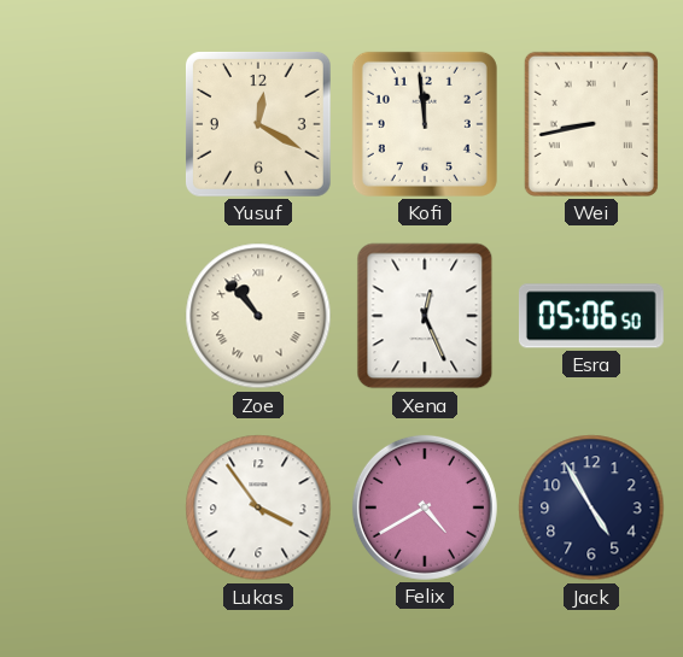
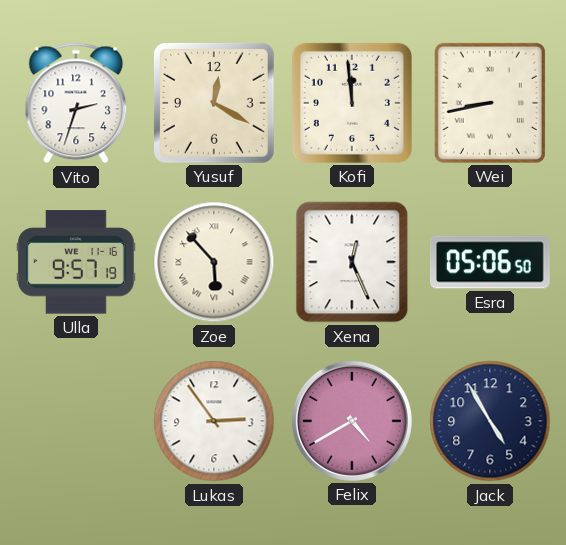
Vito: none -> 2:33 (76, 103)
Ulla: none -> 9:57 (77, 262)
Zoe: 10:53 -> 5:53 (214, 262)
Lukas: 3:54 -> 2:54 (214, 421)
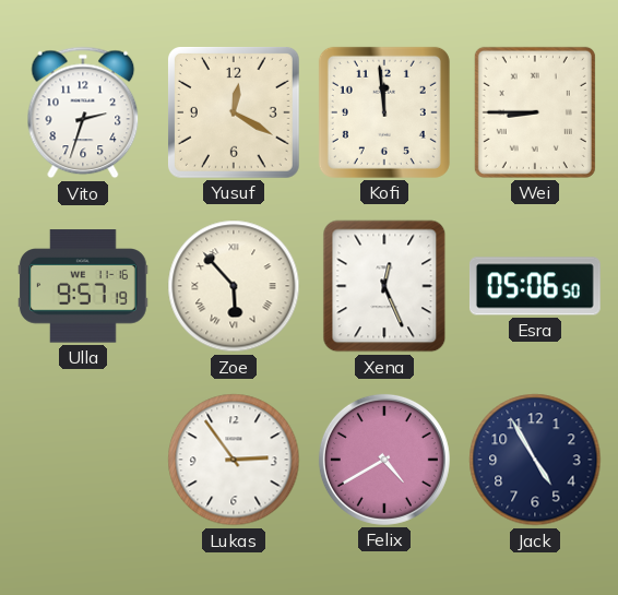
Wei: 8:43 -> 8:45 (535, 112)
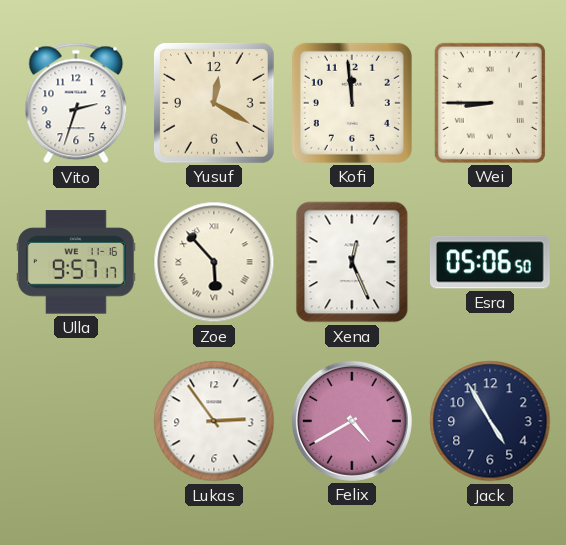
Ulla: 9:57:19 -> 9:57:17 (77, 262)
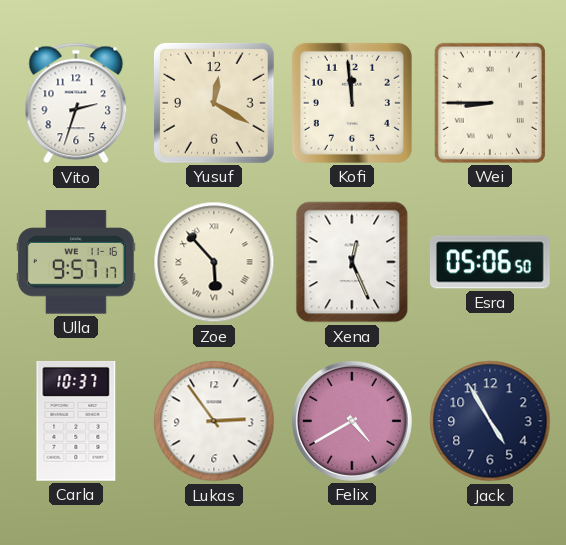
Carla: none -> 10:37 (76, 421)
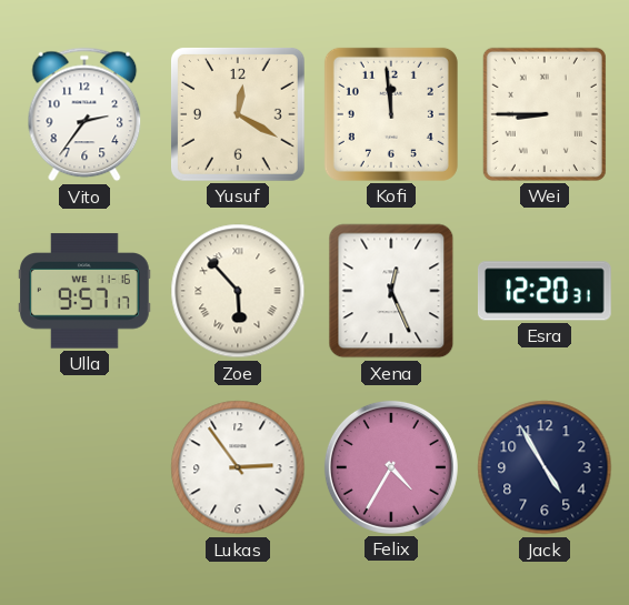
Vito: 2:33 -> 2:36 (84, 114)
Esra: 05:06 -> 12:20 (545, 291)
Carla: 10:37 -> none (76, 421)
Felix: 4:40 -> 4:35 (391, 467)
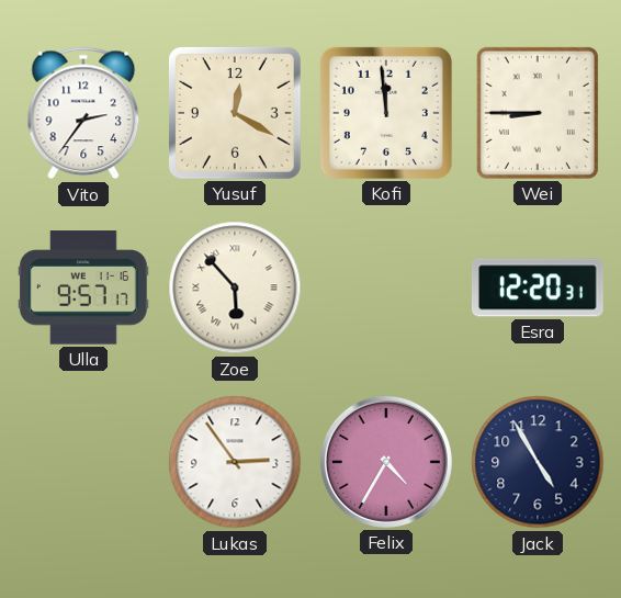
Xena: 12:26 -> none (391, 291)
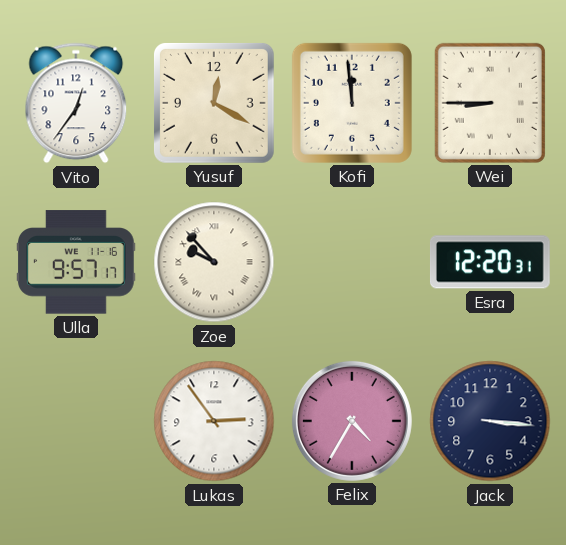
Vito: 2:36 -> 12:36 (76, 103)
Zoe: 5:53 -> 9:53 (214, 262)
Jack: 4:55 -> 3:16 (490, 421)
